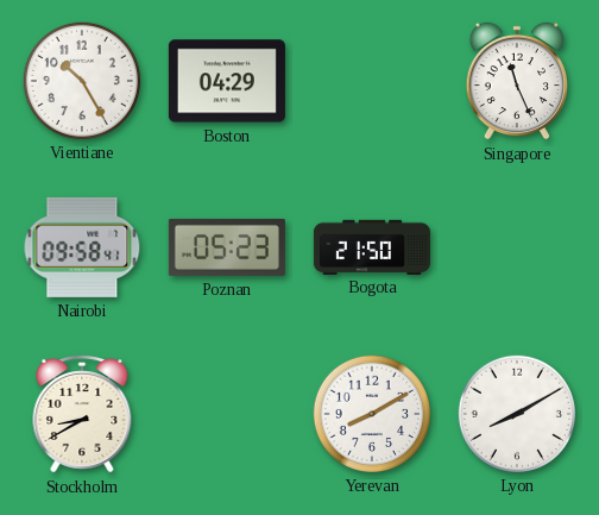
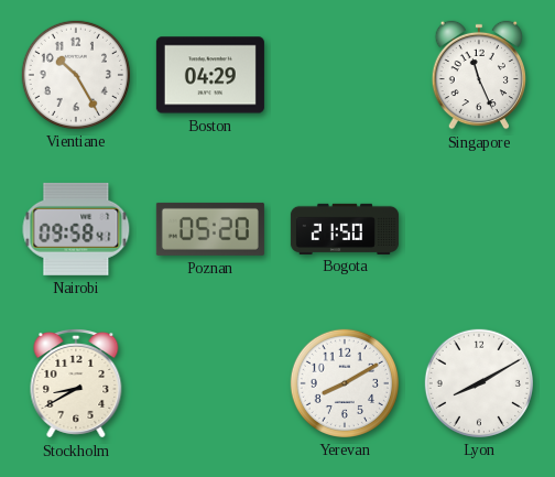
Poznan: 05:23 -> 05:20 (210, 229)
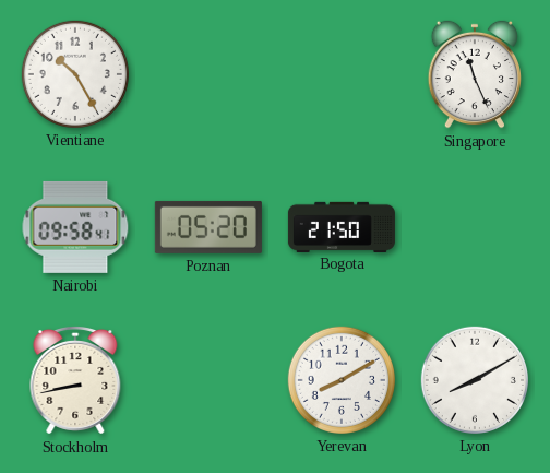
Boston: 04:29 -> none (210, 75)
Stockholm: 8:40 -> 8:43 (75, 380)
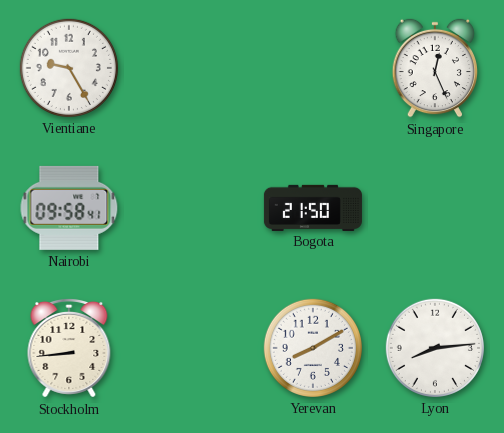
Vientiane: 10:25 -> 9:25 (69, 68)
Singapore: 11:26 -> 12:26 (434, 68)
Poznan: 05:20 -> none (208, 227)
Stockholm: 8:43 -> 8:44 (69, 348)
Lyon: 8:10 -> 8:14 (435, 348)
